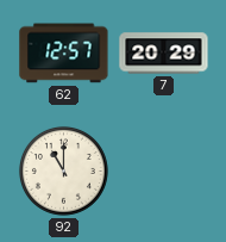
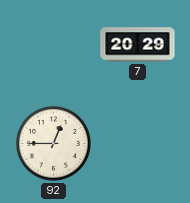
62: 12:57 -> none (64, 54)
92: 11:00 -> 12:45 (53, 143)
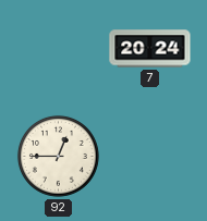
7: 20:29 -> 20:24 (150, 49)
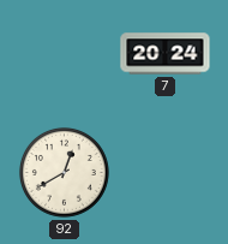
92: 12:45 -> 12:40 (64, 172)
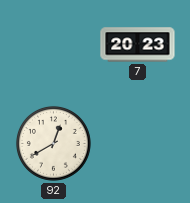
7: 20:24 -> 20:23 (138, 45)
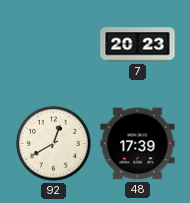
48: none -> 17:39 (138, 144)
